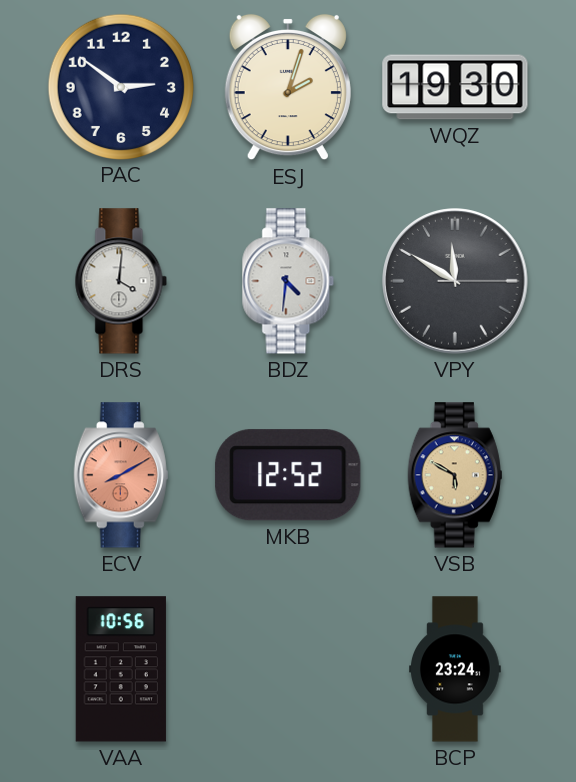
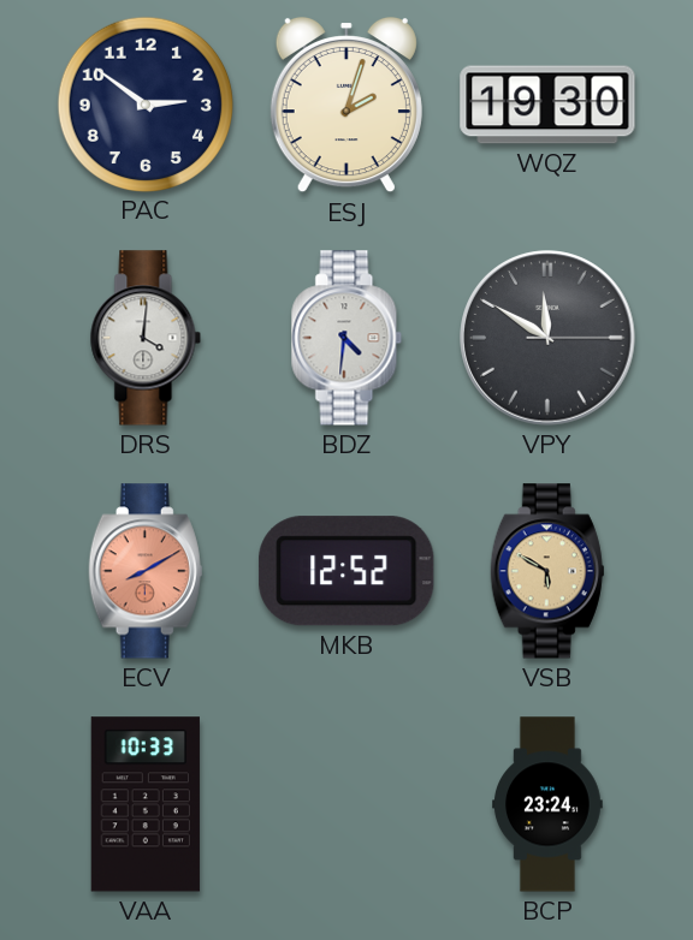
VAA: 10:56 -> 10:33 (146, 804)
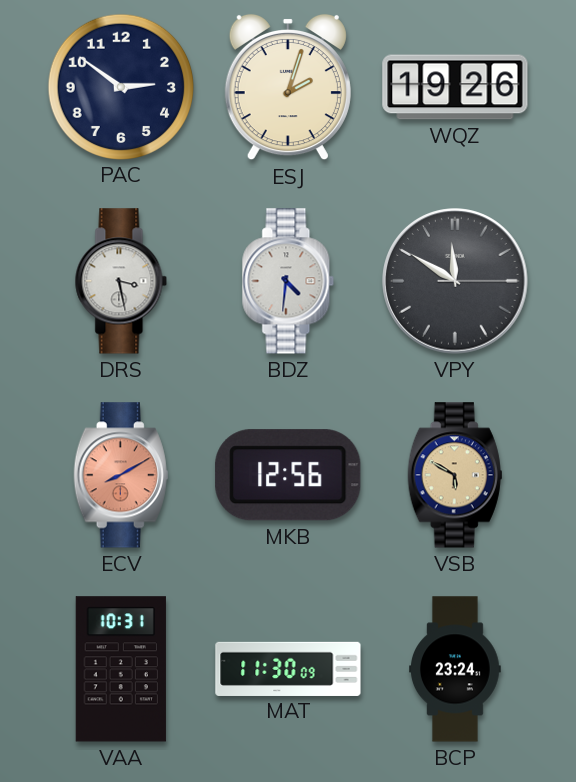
WQZ: 19:30 -> 19:26 (455, 87)
DRS: 4:01 -> 3:28 (121, 281)
MKB: 12:52 -> 12:56 (288, 475)
VAA: 10:33 -> 10:31 (121, 669)
MAT: none -> 11:30 (288, 668)
